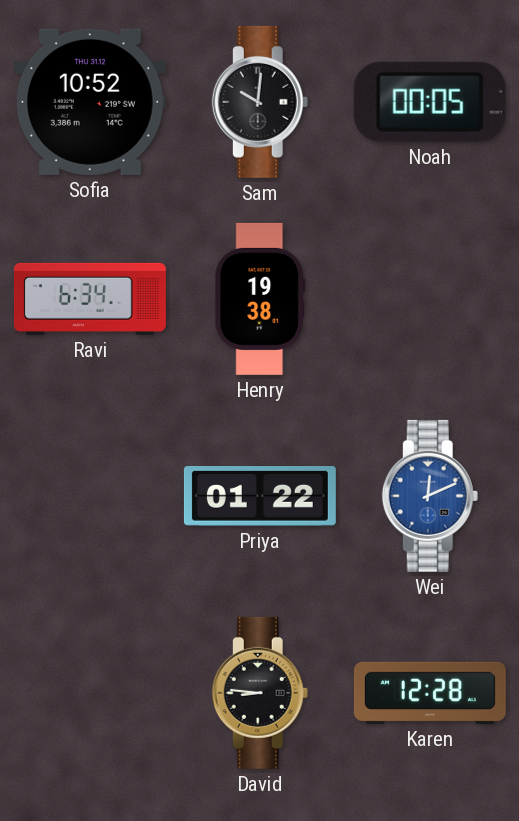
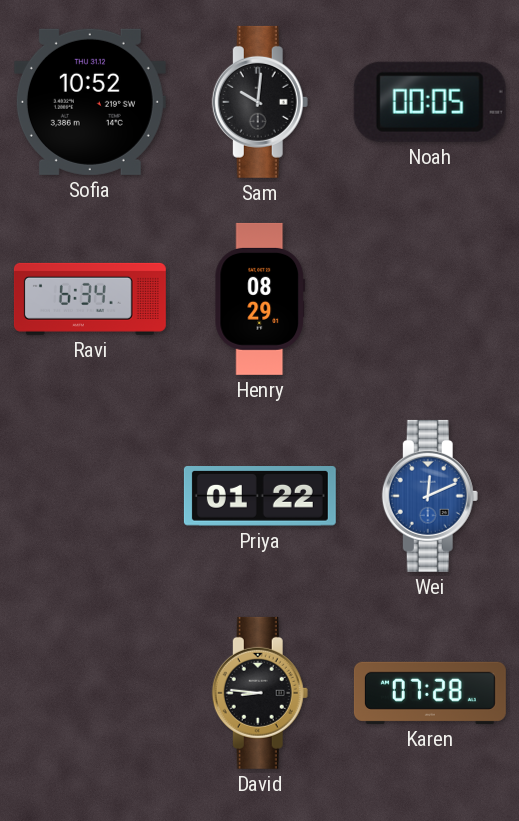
Henry: 19:38 -> 08:29 (260, 299)
Karen: 12:28 -> 07:28 (430, 693)
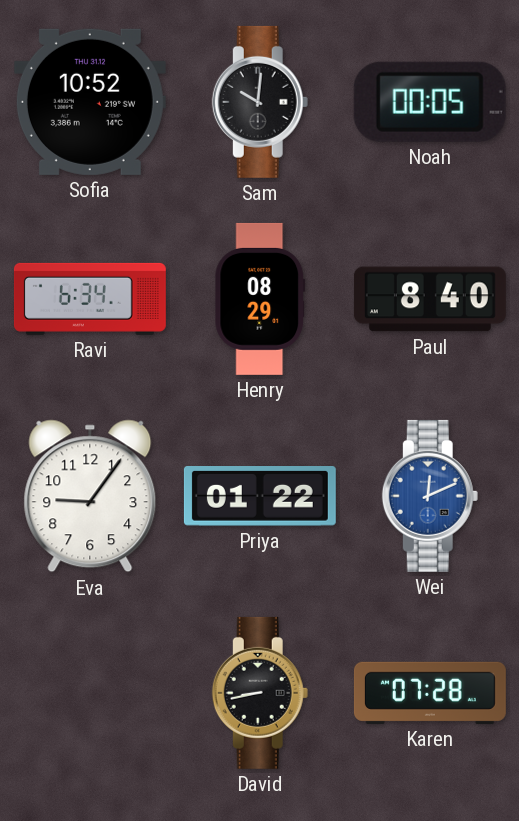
Paul: none -> 8:40 (430, 299)
Eva: none -> 9:06 (90, 496)
David: 8:46 -> 8:43 (260, 693)
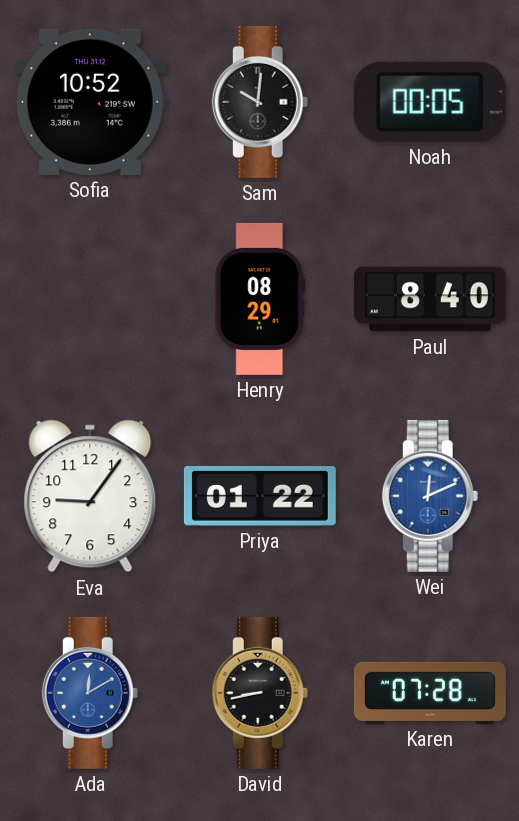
Ravi: 6:34 -> none (90, 299)
Ada: none -> 12:10 (90, 693)
